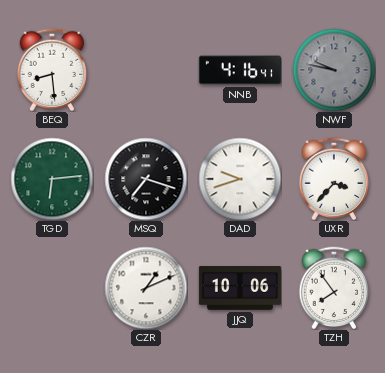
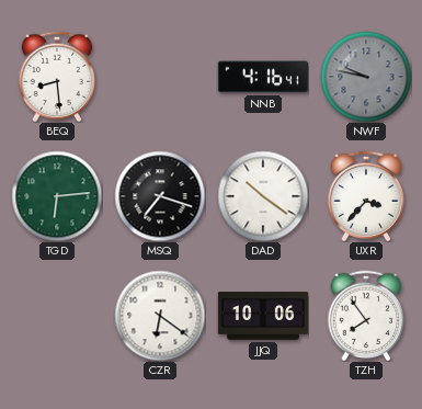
DAD: 9:42 -> 10:21 (263, 196)
CZR: 1:11 -> 6:21 (160, 316)
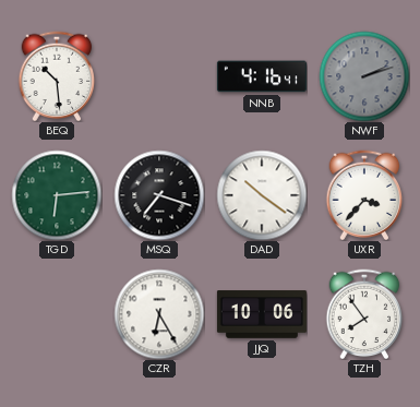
BEQ: 8:29 -> 10:29 (57, 76)
NWF: 9:47 -> 2:12 (364, 76)
CZR: 6:21 -> 6:25 (159, 314)
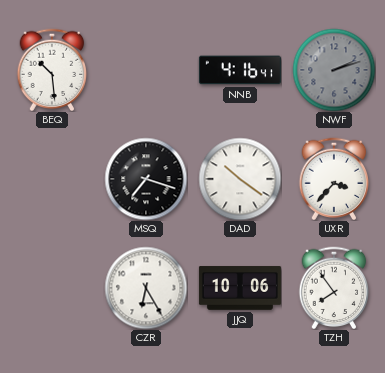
TGD: 6:14 -> none (57, 195)
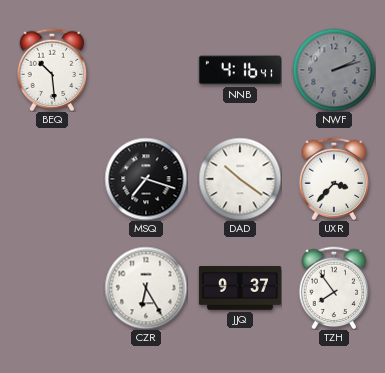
JJQ: 10:06 -> 9:37 (240, 288)
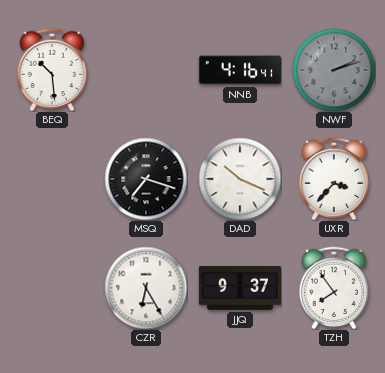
DAD: 10:21 -> 10:19 (240, 179)
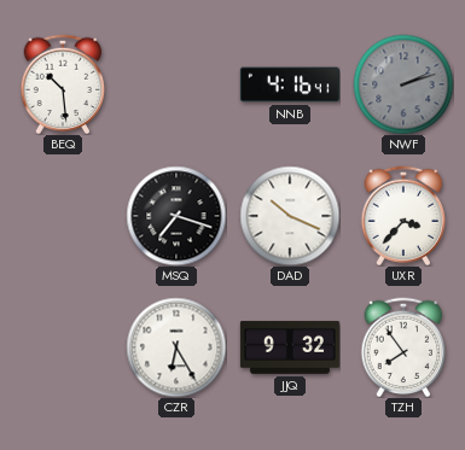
JJQ: 9:37 -> 9:32 (290, 347)
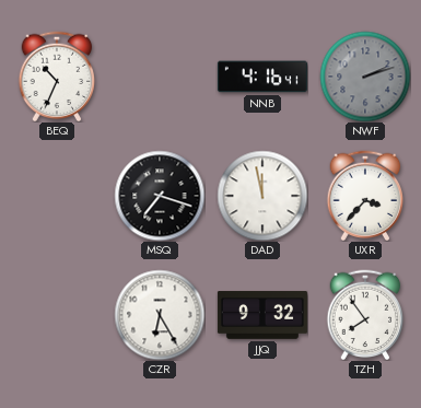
BEQ: 10:29 -> 10:34 (57, 77)
DAD: 10:19 -> 11:58 (262, 196)
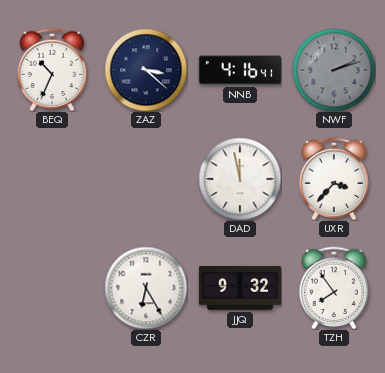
ZAZ: none -> 3:22 (146, 70)
MSQ: 7:18 -> none (160, 196)
